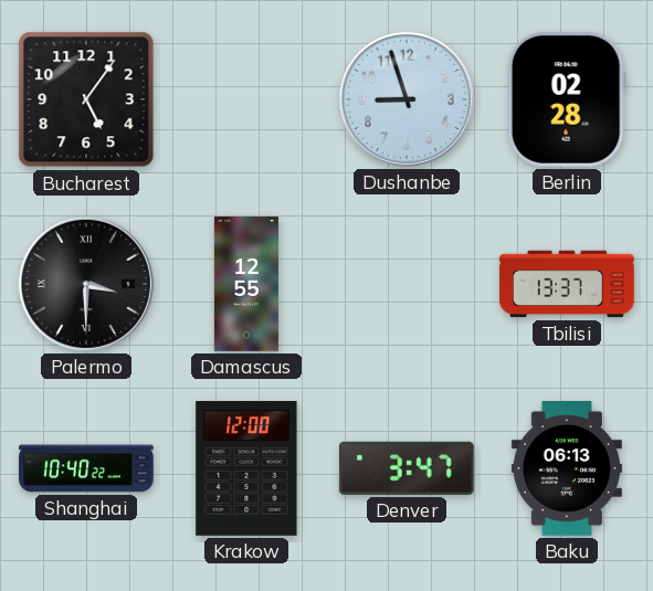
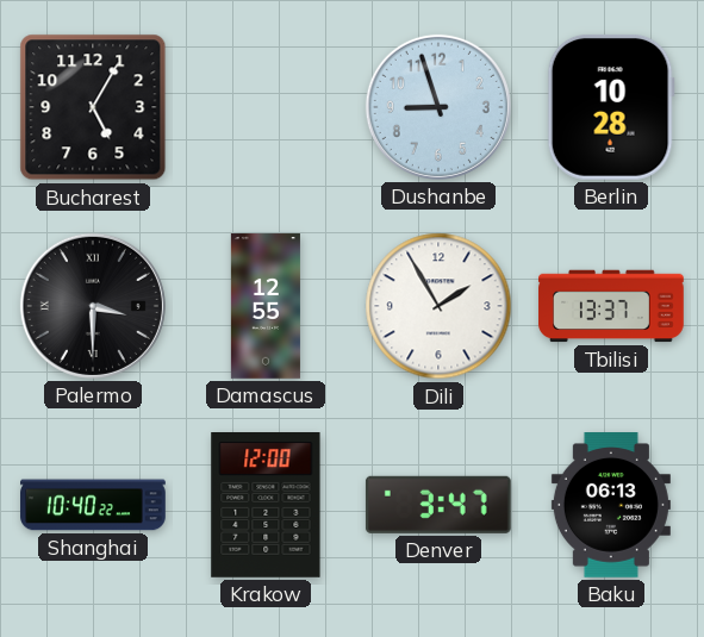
Bucharest: 5:06 -> 5:05 (93, 107)
Berlin: 02:28 -> 10:28 (611, 107)
Dili: none -> 1:55 (438, 306)
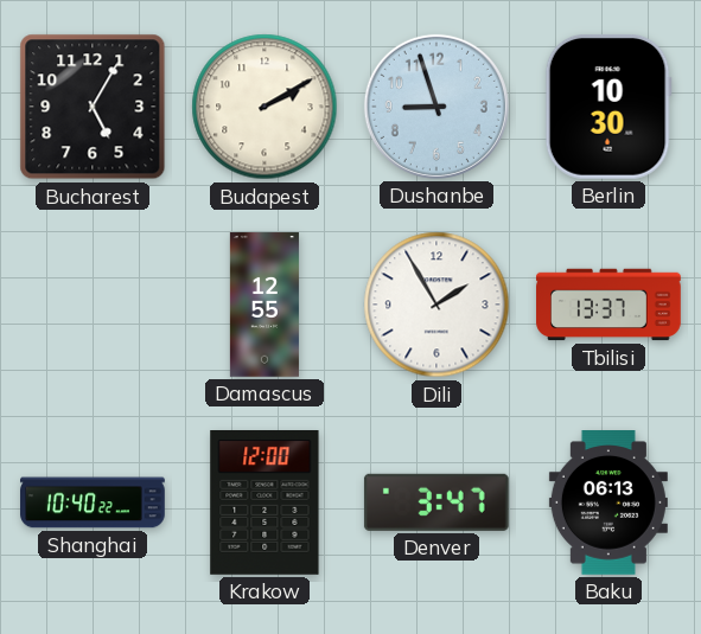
Budapest: none -> 2:10 (265, 107)
Berlin: 10:28 -> 10:30 (608, 107)
Palermo: 3:30 -> none (93, 306)
